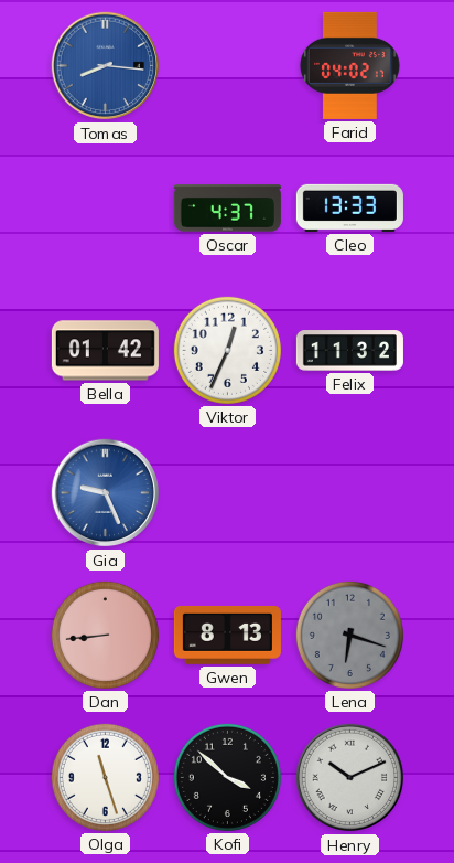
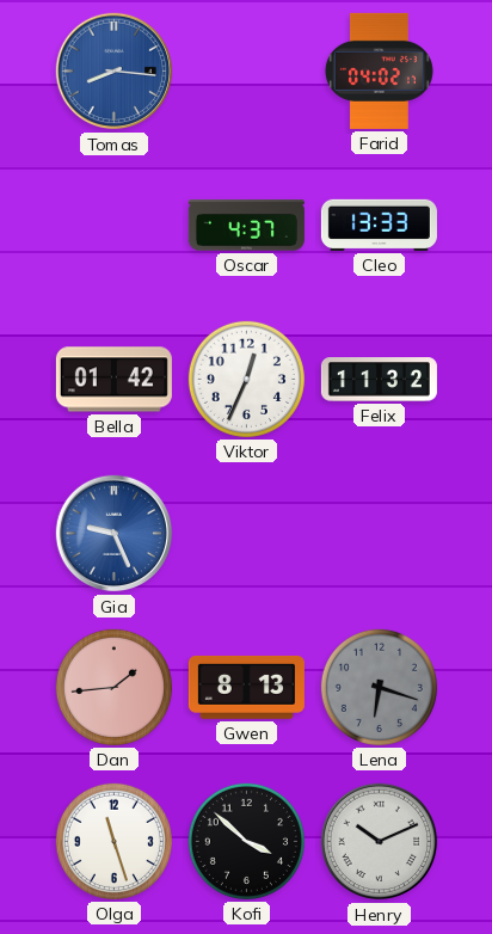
Dan: 8:44 -> 1:44 (113, 687)
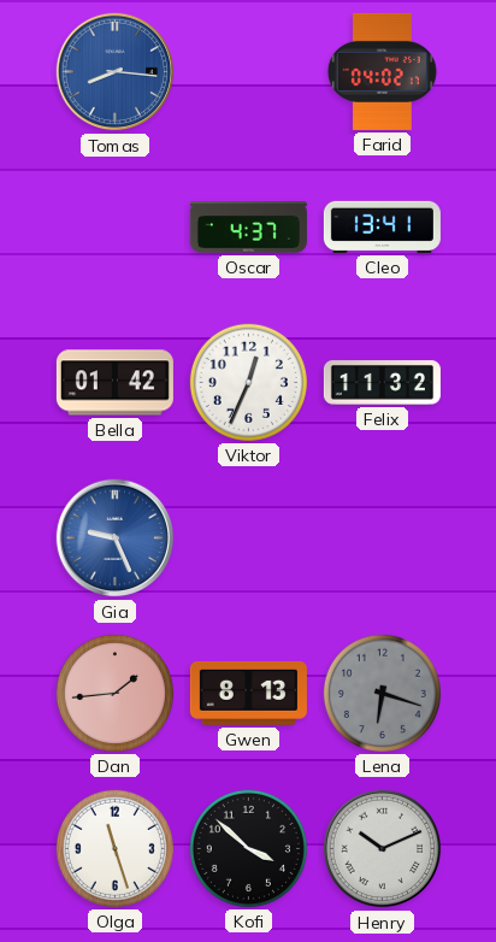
Cleo: 13:33 -> 13:41 (382, 226)
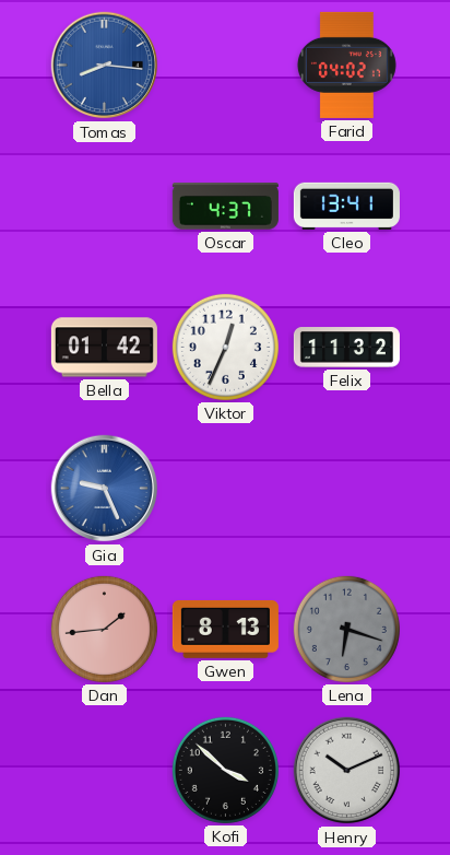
Olga: 11:27 -> none (114, 848)
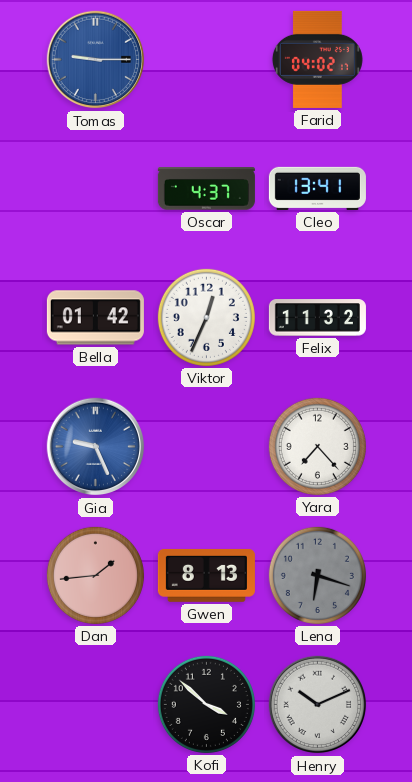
Tomas: 8:16 -> 9:15 (96, 60)
Yara: none -> 7:23 (317, 446)
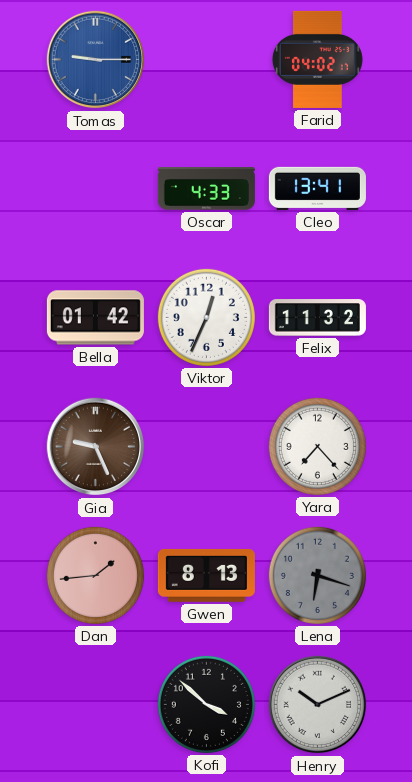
Oscar: 4:37 -> 4:33 (206, 189)
Gia dial: blue -> brown (96, 447)
